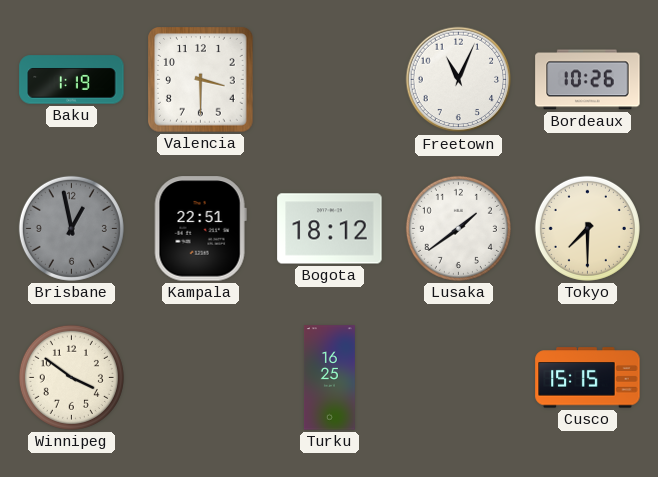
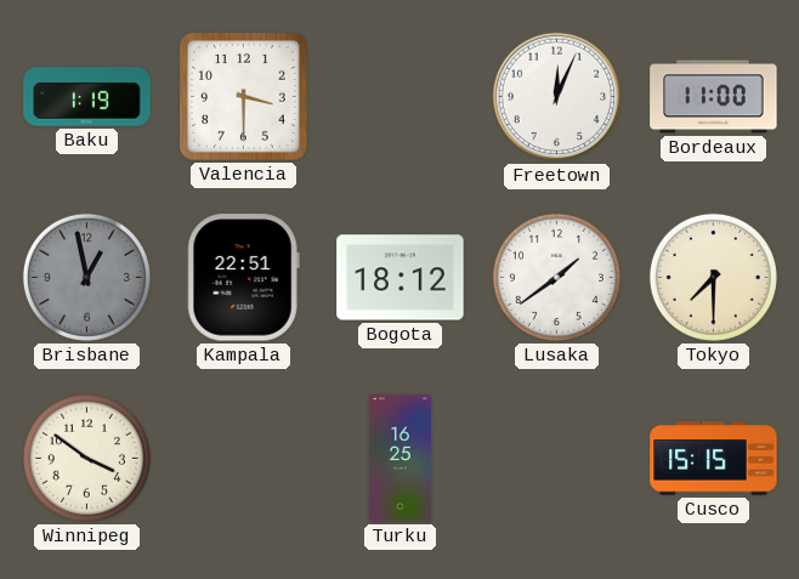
Freetown: 11:04 -> 12:04 (557, 97)
Bordeaux: 10:26 -> 11:00 (714, 97)
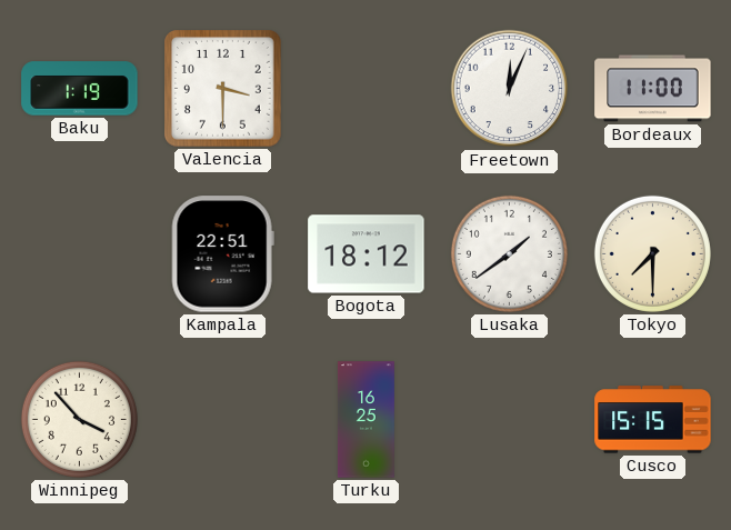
Brisbane: 12:58 -> none (86, 277)
Winnipeg: 3:51 -> 3:53 (79, 419)
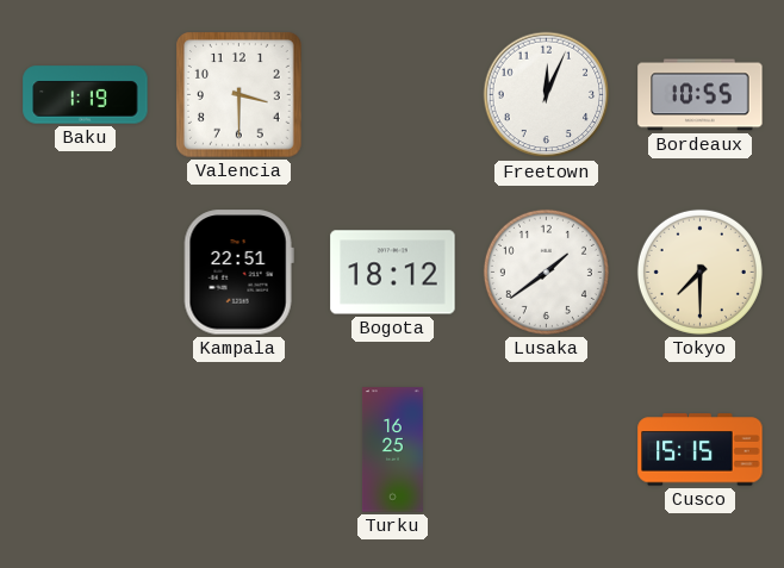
Bordeaux: 11:00 -> 10:55 (701, 95)
Winnipeg: 3:53 -> none (79, 419)
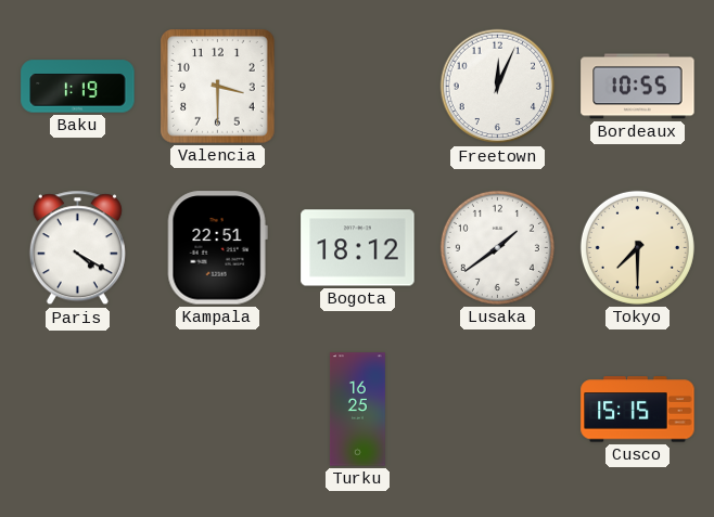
Paris: none -> 4:20 (77, 248)
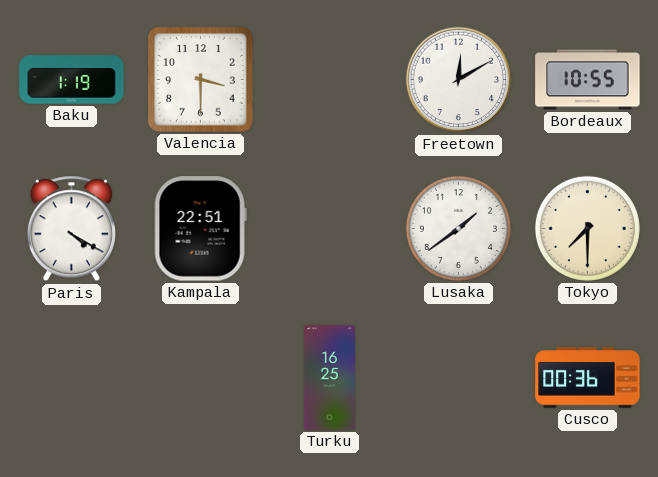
Freetown: 12:04 -> 12:10 (459, 80)
Bogota: 18:12 -> none (358, 248)
Cusco: 15:15 -> 00:36 (588, 378)
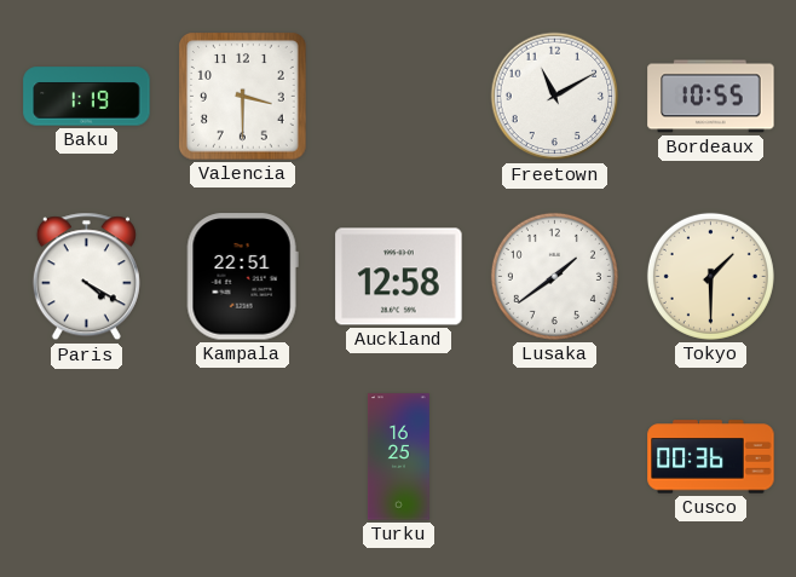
Freetown: 12:10 -> 11:10 (555, 97)
Auckland: none -> 12:58 (399, 277)
Tokyo: 7:30 -> 1:30 (710, 276)
